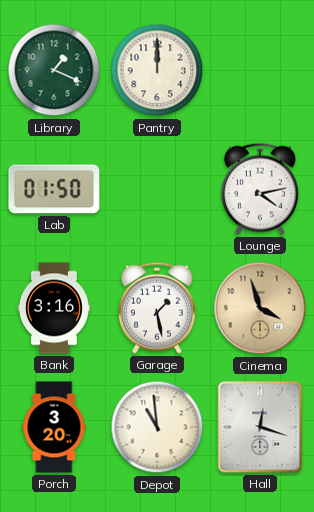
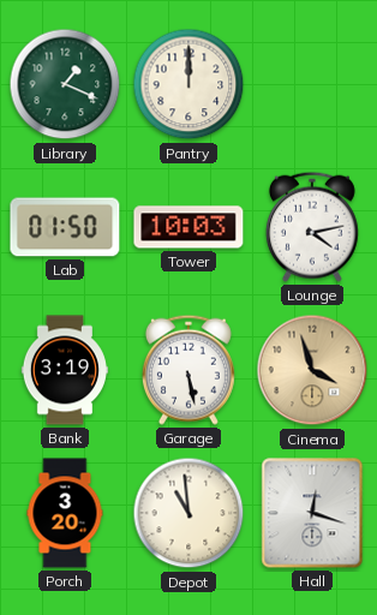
Tower: none -> 10:03 (188, 227)
Bank: 3:16 -> 3:19 (65, 370)
Garage: 1:28 -> 5:28 (188, 370)
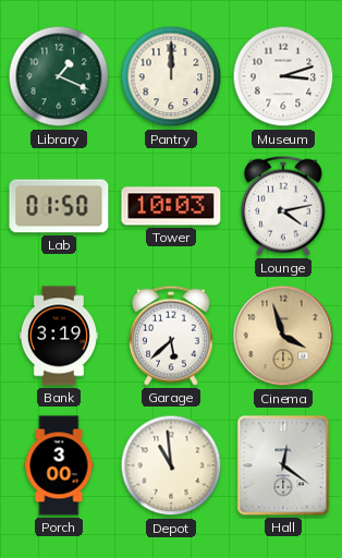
Museum: none -> 3:12 (283, 76)
Garage: 5:28 -> 5:38 (171, 336)
Porch: 3:20 -> 3:00 (59, 465)
Hall: 12:18 -> 12:21 (283, 465)
